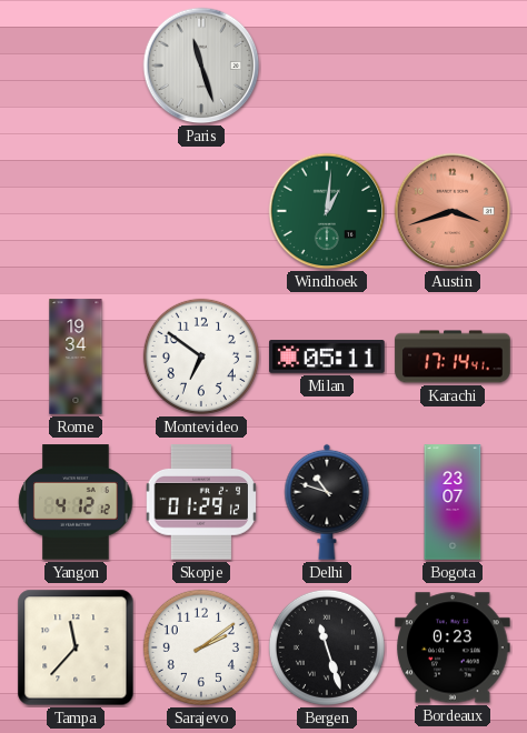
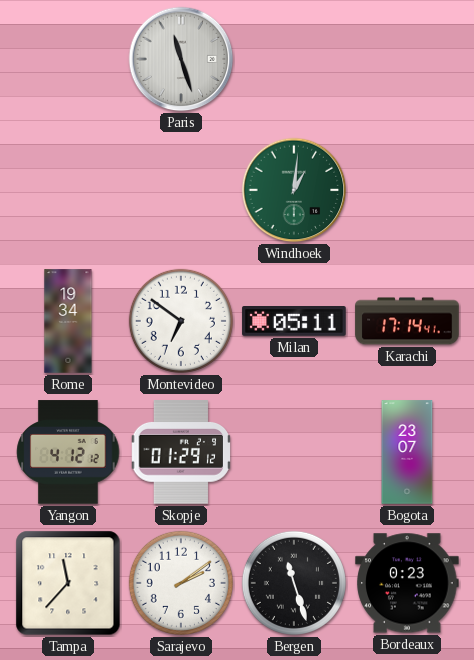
Austin: 3:42 -> none (453, 211)
Delhi: 10:48 -> none (327, 502)
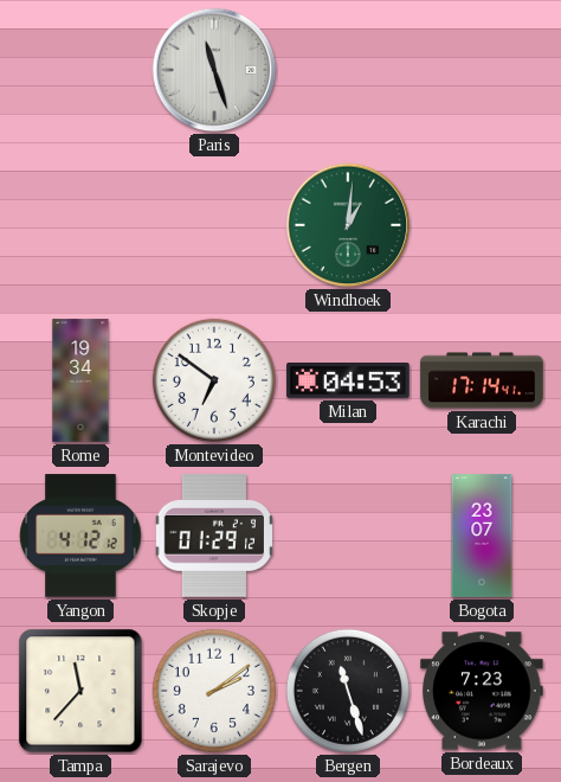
Milan: 05:11 -> 04:53 (348, 382)
Bordeaux: 0:23 -> 7:23 (482, 691)
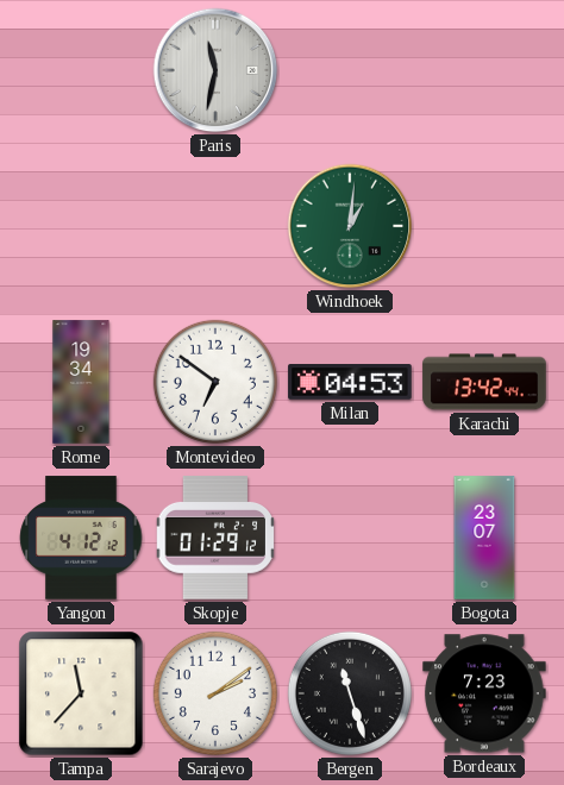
Paris: 11:27 -> 11:32 (215, 70)
Karachi: 17:14 -> 13:42 (484, 382)
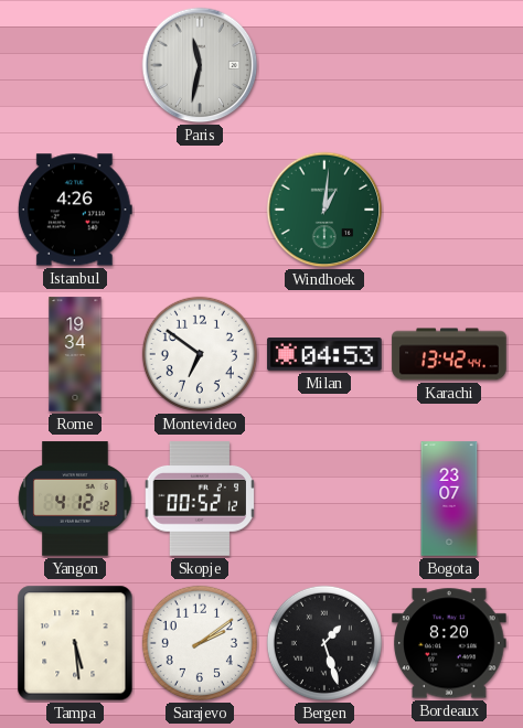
Istanbul: none -> 4:26 (75, 210)
Skopje: 01:29 -> 00:52 (200, 499)
Tampa: 11:37 -> 5:29 (75, 643)
Bergen: 11:27 -> 1:27 (324, 643)
Bordeaux: 7:23 -> 8:20 (449, 643)
